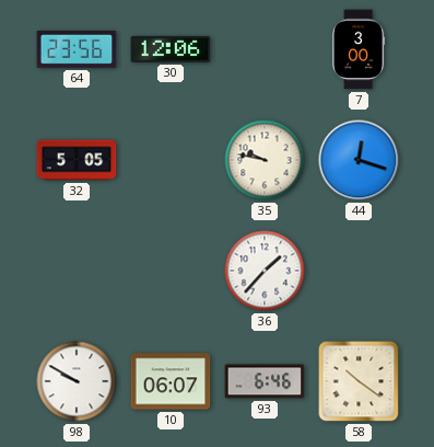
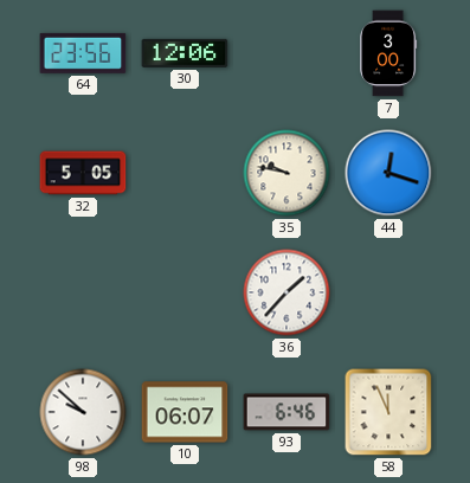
98: 9:50 -> 9:52 (83, 412)
58: 10:21 -> 11:56 (388, 412)
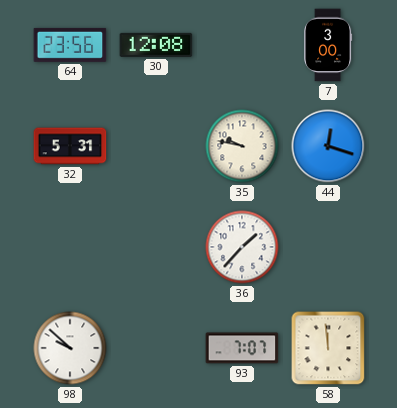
30: 12:06 -> 12:08 (156, 45)
32: 5:05 -> 5:31 (70, 146)
10: 06:07 -> none (185, 412)
93: 6:46 -> 7:07 (242, 348)
58: 11:56 -> 11:59 (328, 348)
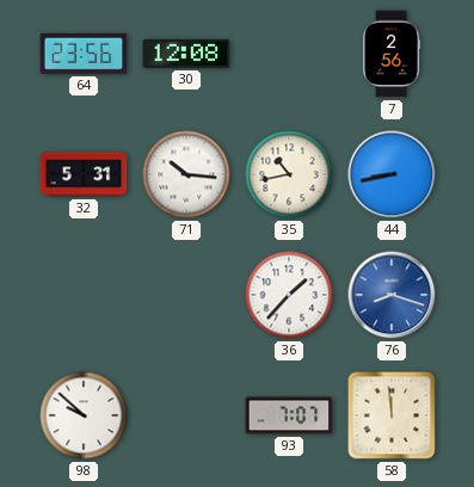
7: 3:00 -> 2:56 (392, 54)
71: none -> 10:16 (186, 174)
35: 9:47 -> 10:43 (289, 174)
44: 12:18 -> 8:43 (392, 174)
76: none -> 8:18 (392, 295)
